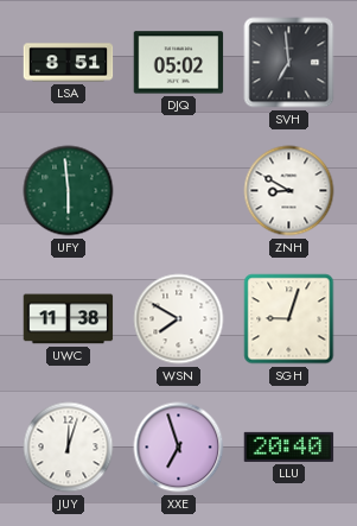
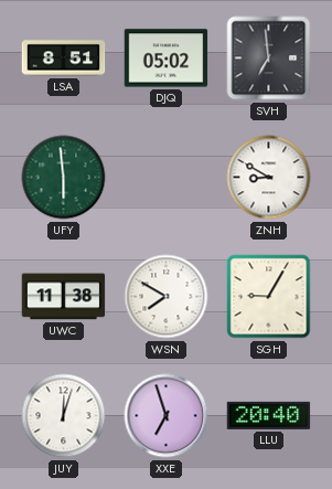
SGH: 9:03 -> 9:05 (269, 297)
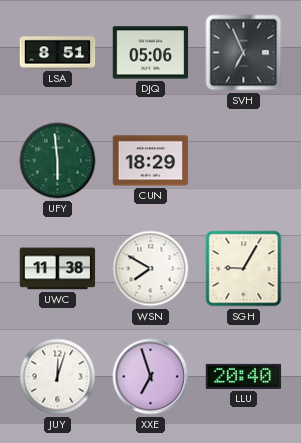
DJQ: 05:02 -> 05:06 (151, 53)
SVH: 6:59 -> 6:56 (244, 53)
CUN: none -> 18:29 (151, 161)
ZNH: 8:50 -> none (269, 178)
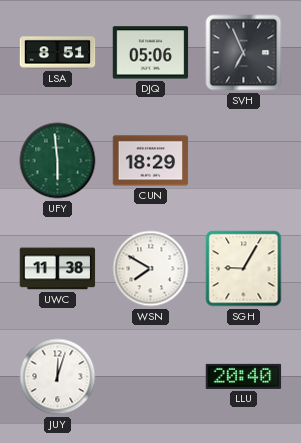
XXE: 6:57 -> none (151, 377)
